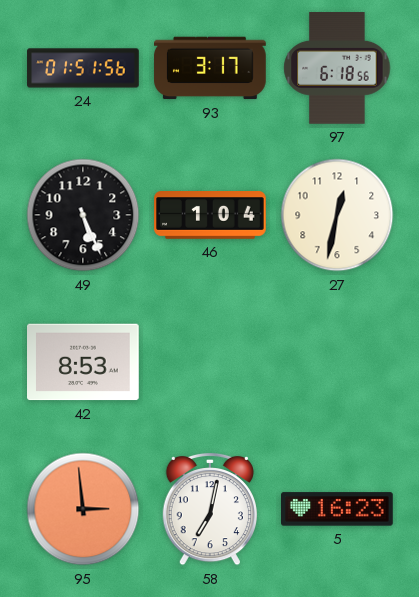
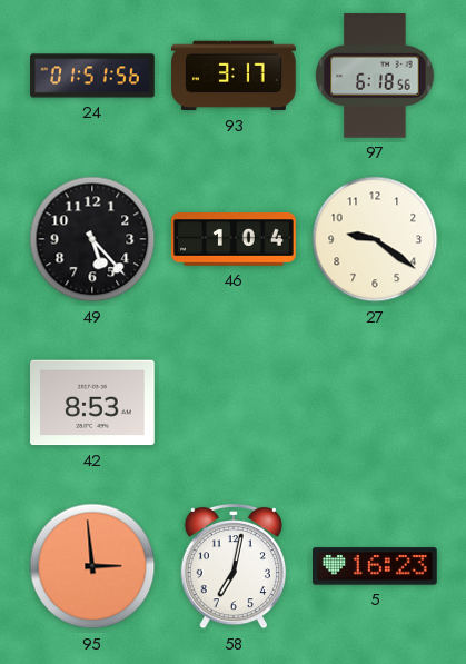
49: 5:26 -> 5:23 (92, 239)
27: 12:32 -> 9:21 (375, 239)
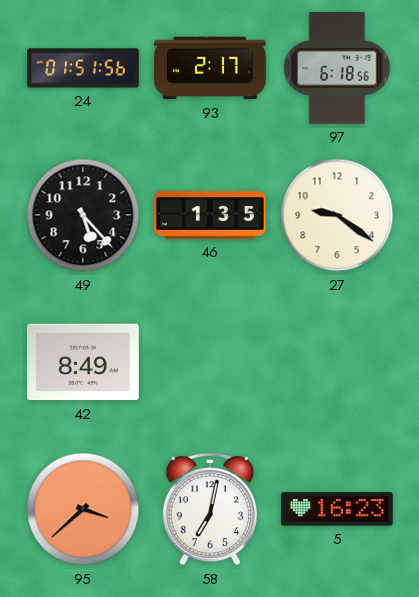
93: 3:17 -> 2:17 (210, 68)
46: 1:04 -> 1:35 (210, 215)
42: 8:53 -> 8:49 (84, 362)
95: 2:59 -> 3:38 (83, 509)
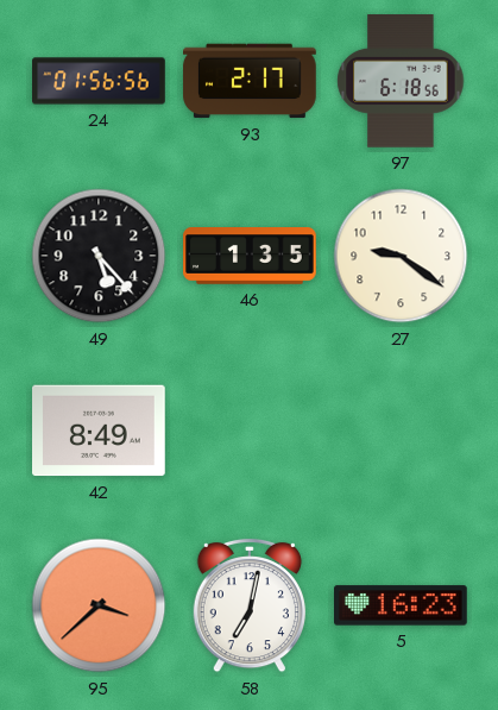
24: 01:51 -> 01:56 (99, 81)
